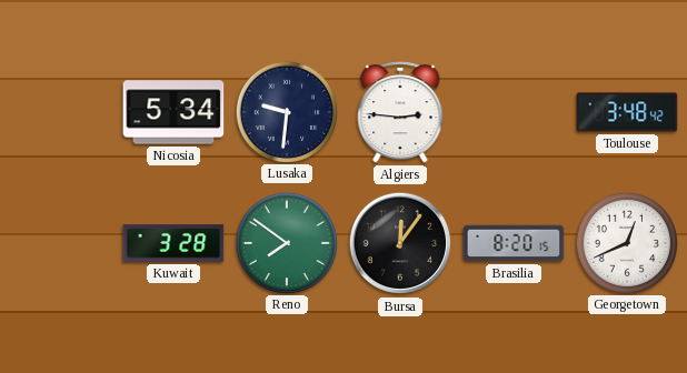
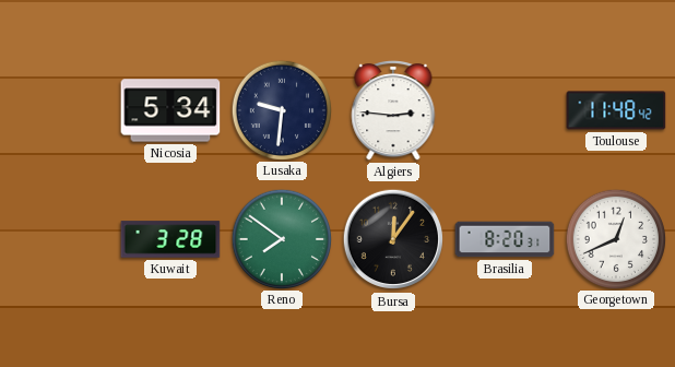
Toulouse: 3:48 -> 11:48 (616, 110)
Brasilia: 8:20:15 -> 8:20:31 (505, 239)
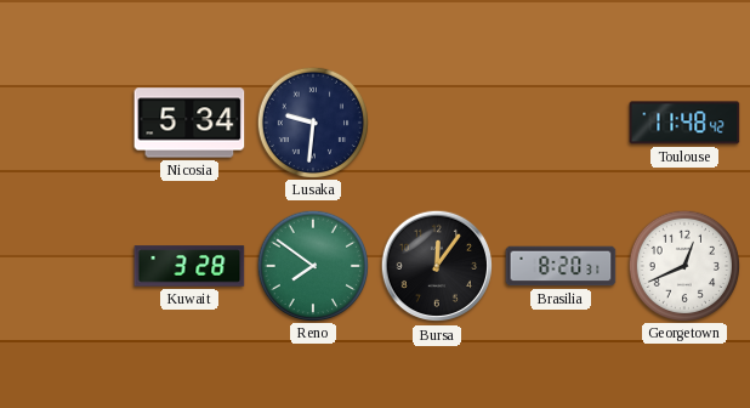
Algiers: 2:46 -> none (393, 111)
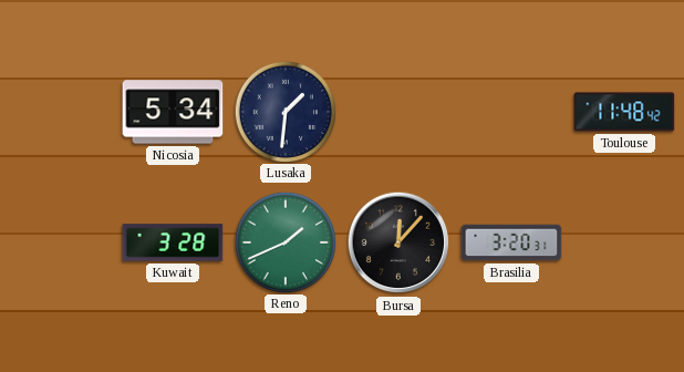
Lusaka: 9:31 -> 1:31 (284, 111)
Reno: 7:51 -> 1:41 (284, 241)
Bursa: 12:06 -> 12:07 (398, 242)
Brasilia: 8:20 -> 3:20 (511, 242)
Georgetown: 12:41 -> none (683, 265)
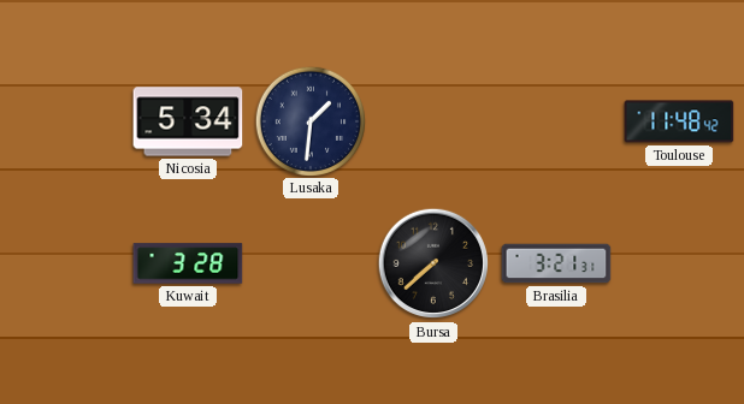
Reno: 1:41 -> none (284, 241)
Bursa: 12:07 -> 7:38 (433, 263)
Brasilia: 3:20 -> 3:21 (556, 263)
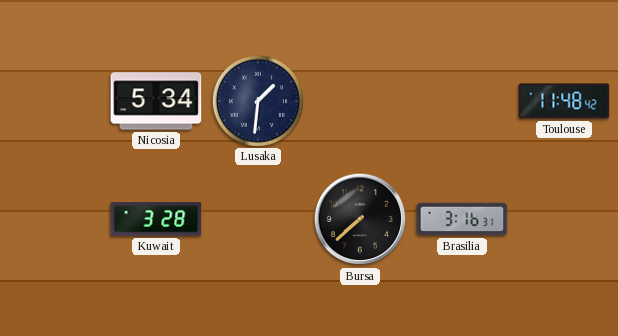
Brasilia: 3:21 -> 3:16 (462, 219)
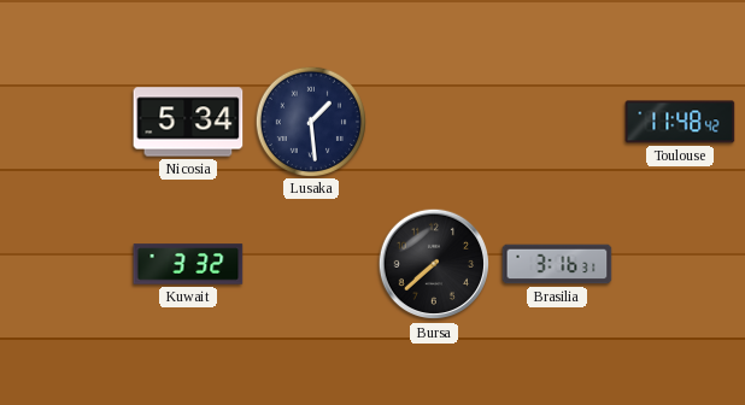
Lusaka: 1:31 -> 1:29 (310, 121)
Kuwait: 3:28 -> 3:32 (188, 264)
